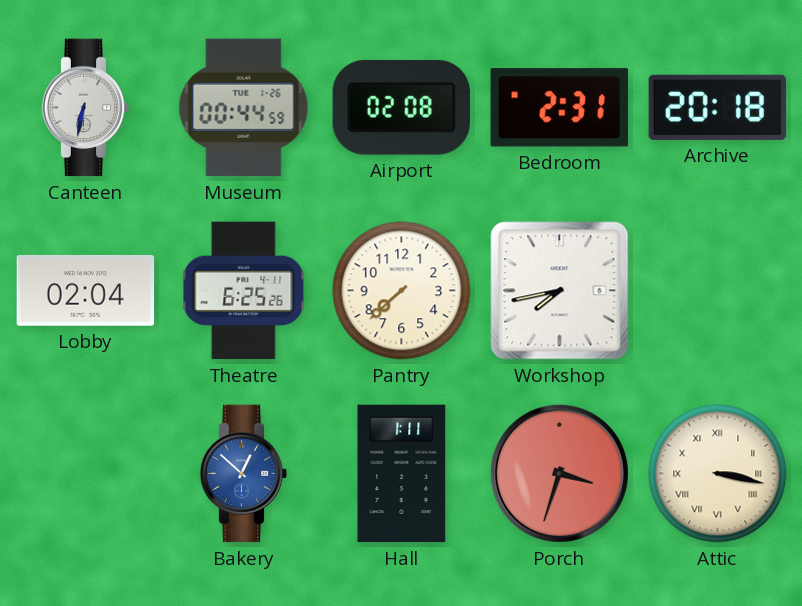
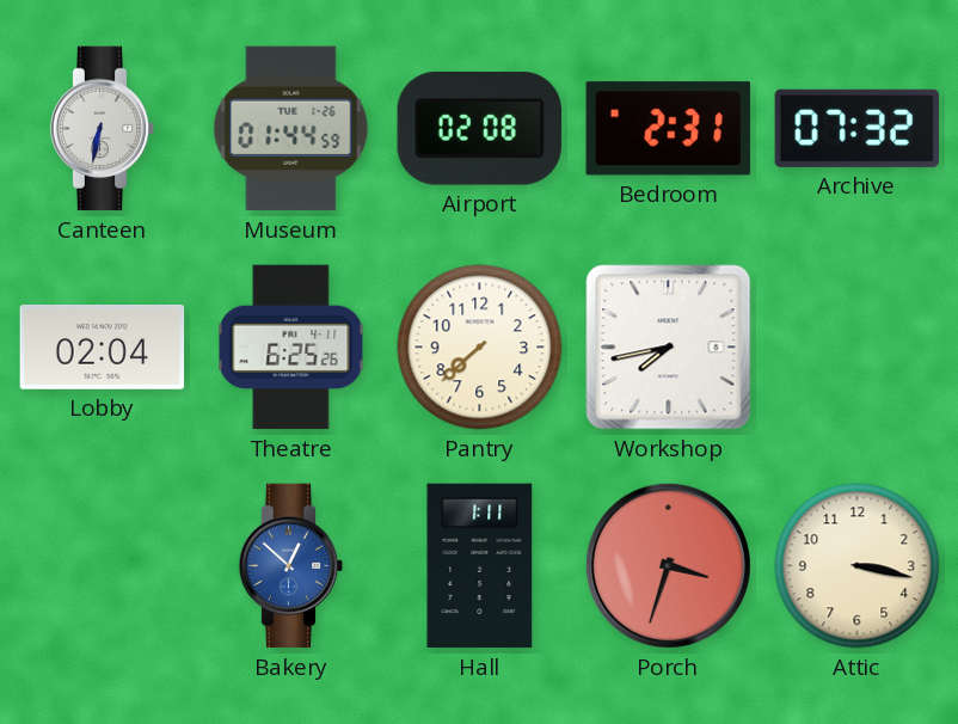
Museum: 00:44 -> 01:44 (291, 129)
Archive: 20:18 -> 07:32 (858, 128)
Attic numerals: Roman -> Arabic (858, 566)
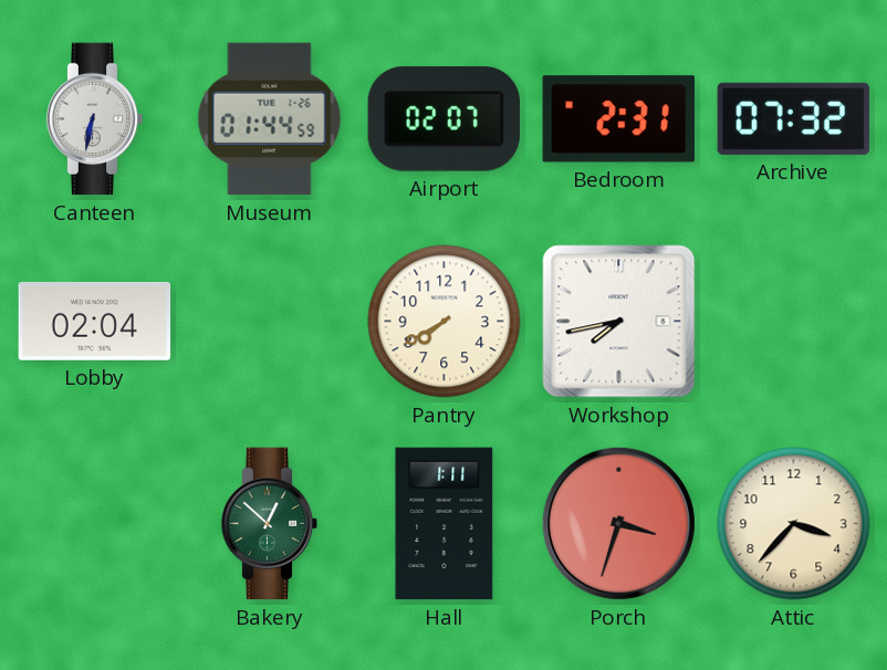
Airport: 02:08 -> 02:07 (443, 118)
Theatre: 6:25 -> none (291, 348)
Pantry: 7:38 -> 7:40 (445, 322)
Bakery dial: blue -> green (270, 524)
Attic: 3:17 -> 3:37 (794, 524)
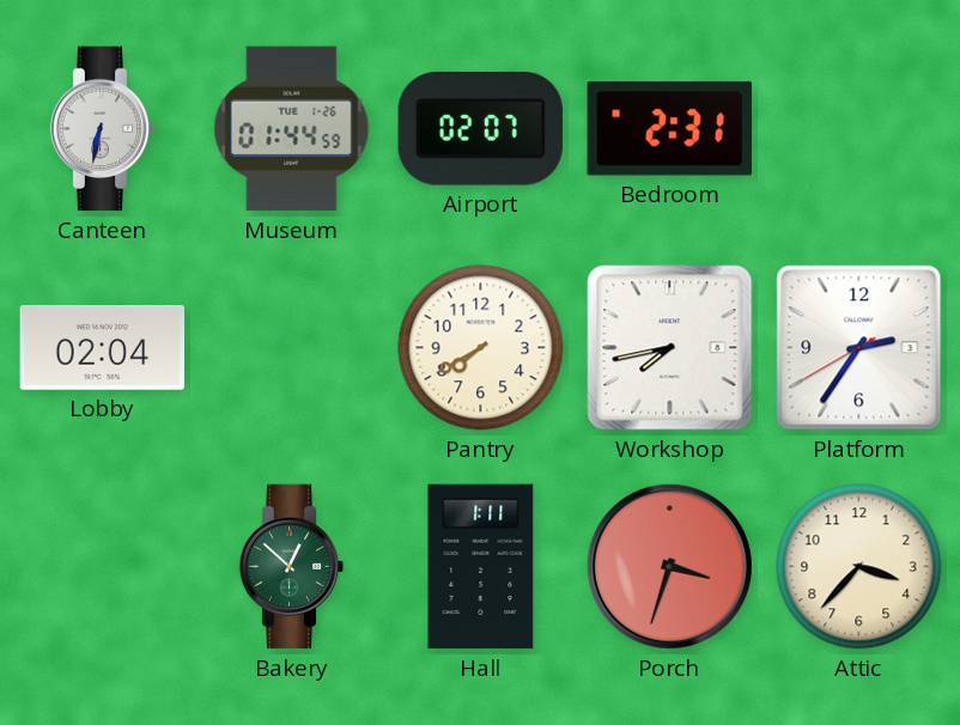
Archive: 07:32 -> none (794, 118)
Platform: none -> 2:35 (859, 348)
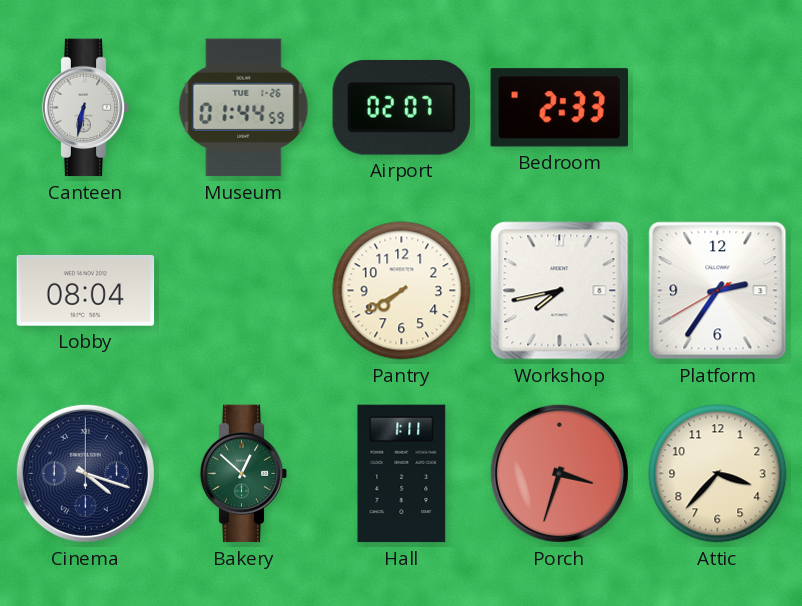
Bedroom: 2:31 -> 2:33 (559, 108)
Lobby: 02:04 -> 08:04 (86, 290)
Cinema: none -> 4:18 (85, 473)
